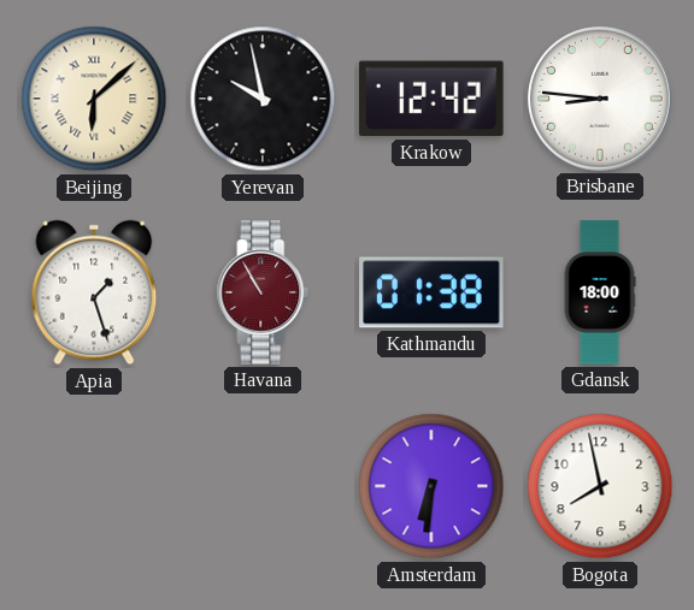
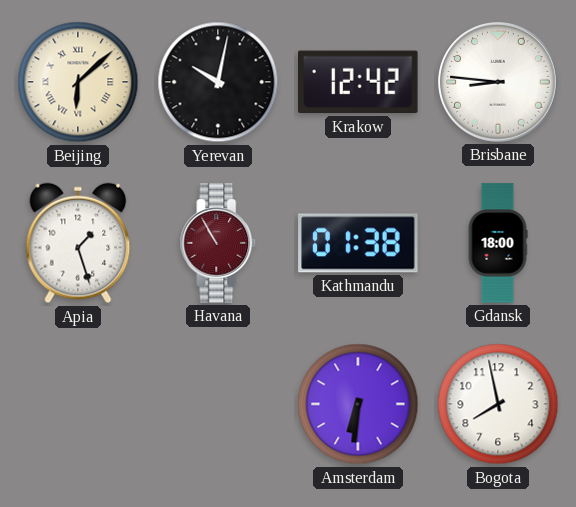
Yerevan: 9:58 -> 10:02 (218, 82)
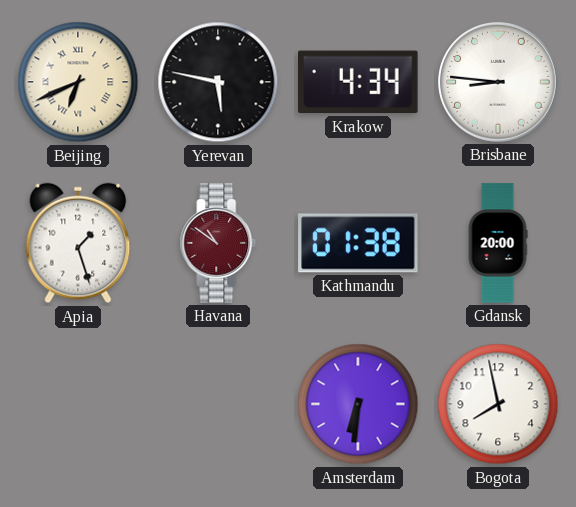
Beijing: 6:08 -> 6:41 (78, 82)
Yerevan: 10:02 -> 5:47 (218, 82)
Krakow: 12:42 -> 4:34 (359, 82)
Havana: 10:55 -> 10:51 (218, 243)
Gdansk: 18:00 -> 20:00 (498, 243)
